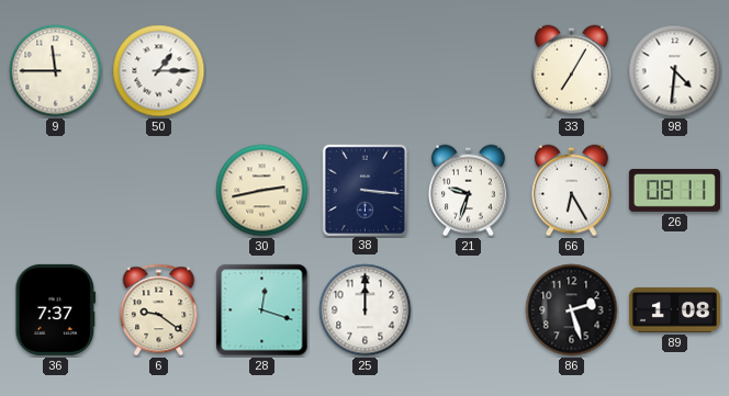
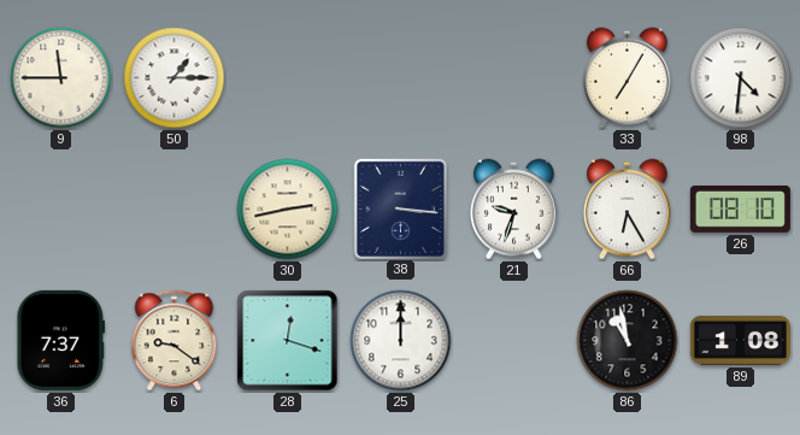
26: 08:11 -> 08:10 (740, 208)
86: 2:27 -> 10:58 (628, 341)
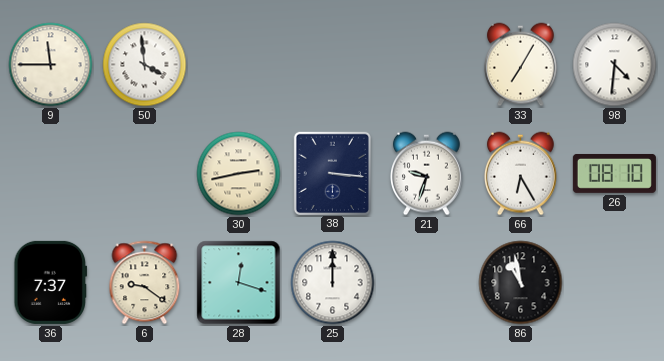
50: 1:15 -> 3:59 (145, 65)
89: 1:08 -> none (740, 340)
